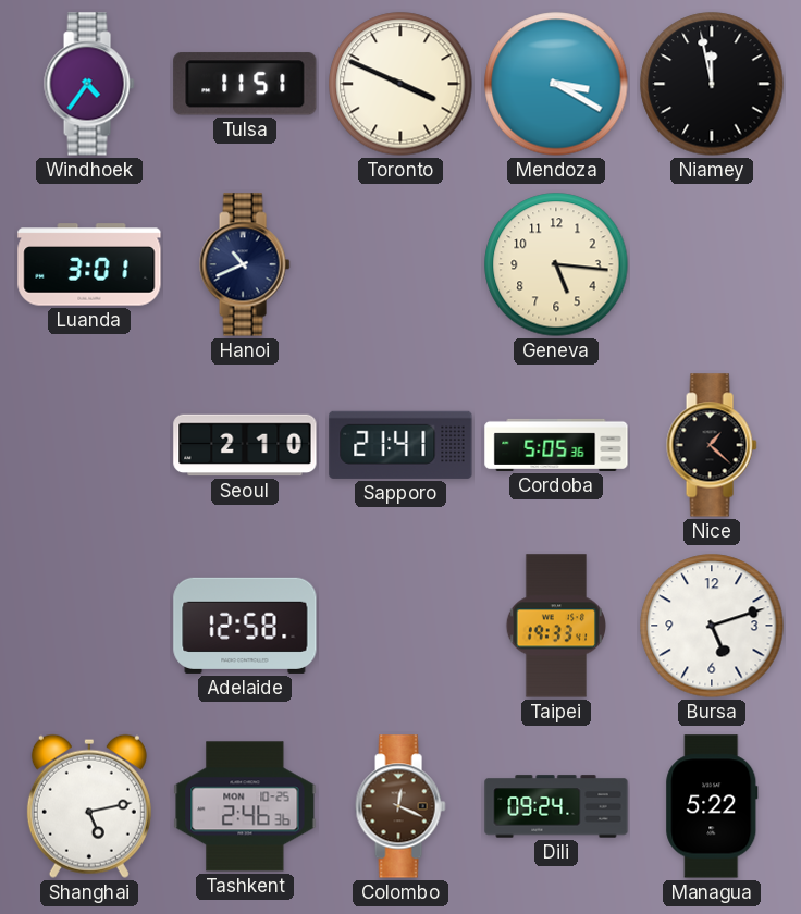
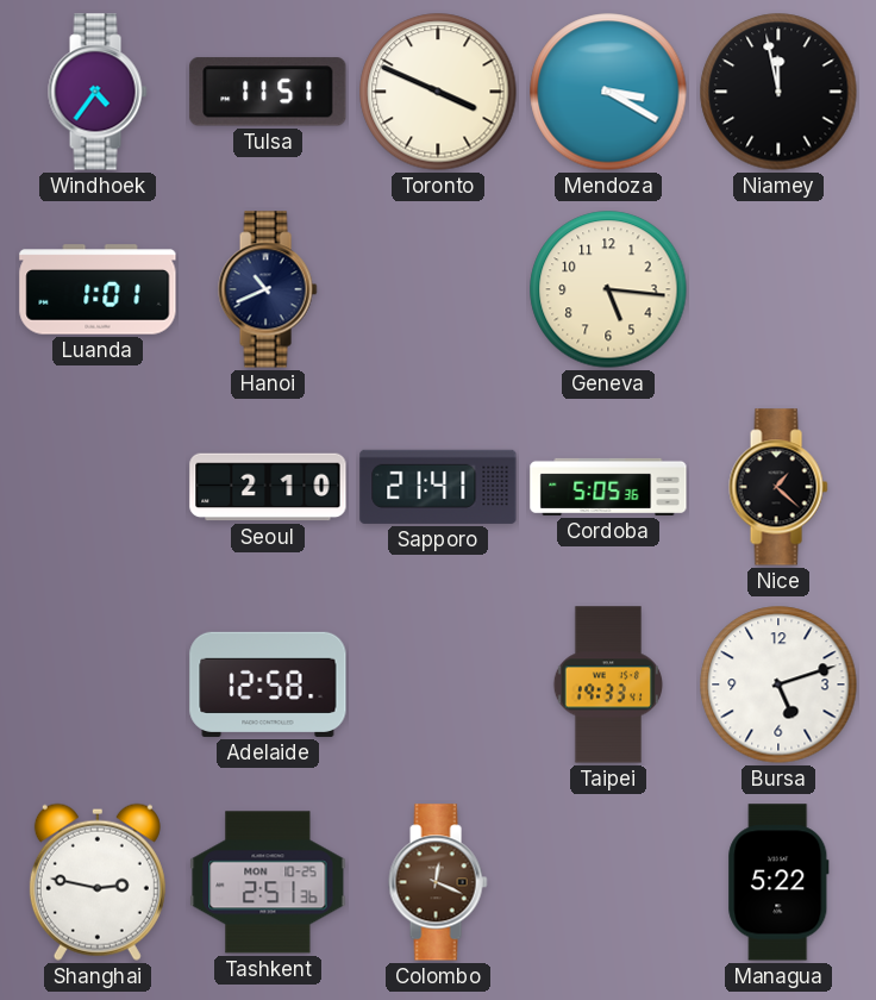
Luanda: 3:01 -> 1:01 (98, 289)
Shanghai: 5:13 -> 2:47 (98, 882)
Tashkent: 2:46 -> 2:51 (268, 882)
Dili: 09:24 -> none (556, 806)
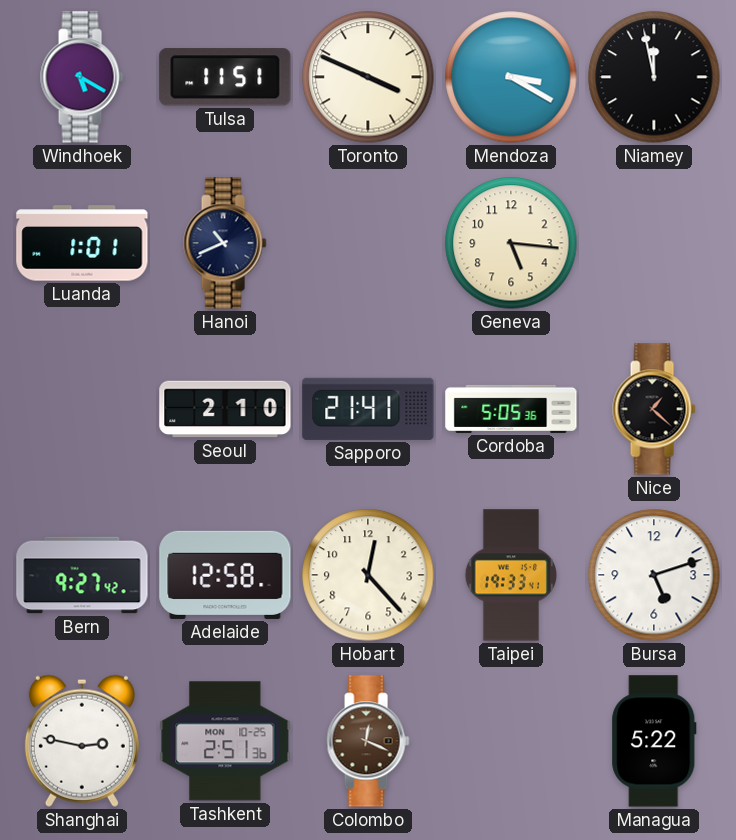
Windhoek: 4:36 -> 5:20 (82, 77)
Bern: none -> 9:27 (82, 575)
Hobart: none -> 12:23 (368, 575)
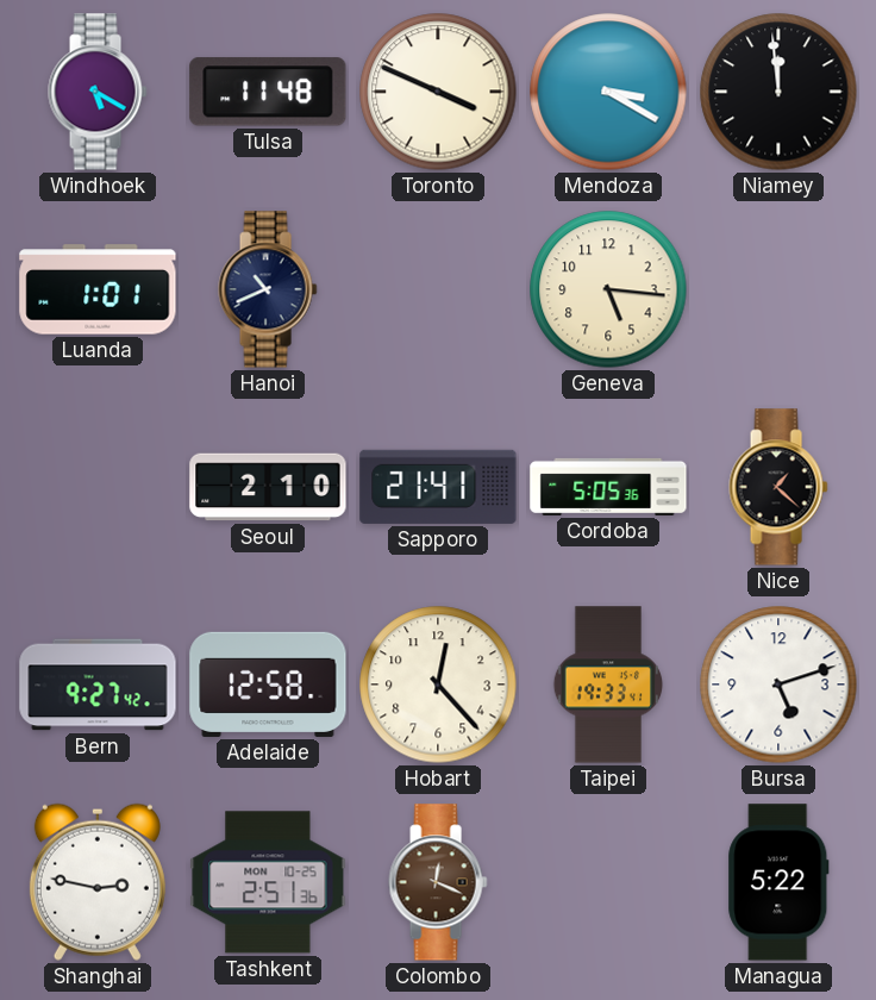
Tulsa: 11:51 -> 11:48 (268, 92)
Niamey: 11:58 -> 11:59 (778, 92)
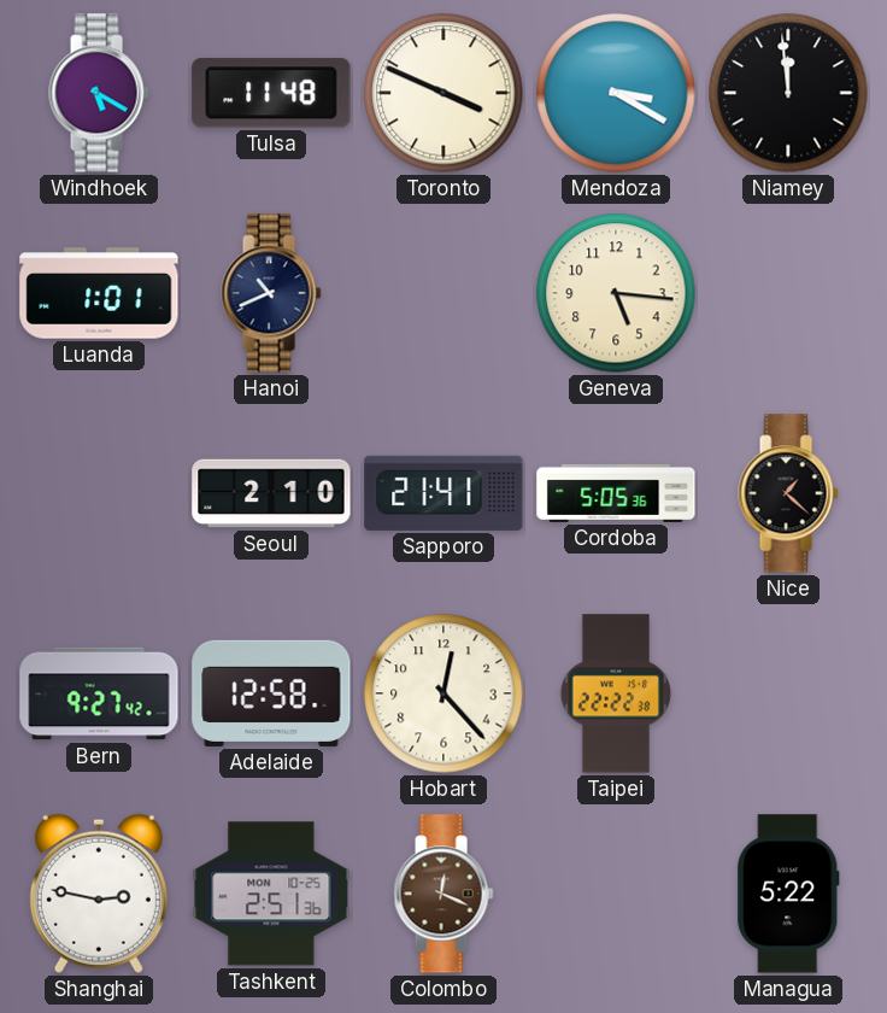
Taipei: 19:33 -> 22:22 (615, 693)
Bursa: 5:12 -> none (778, 685)
